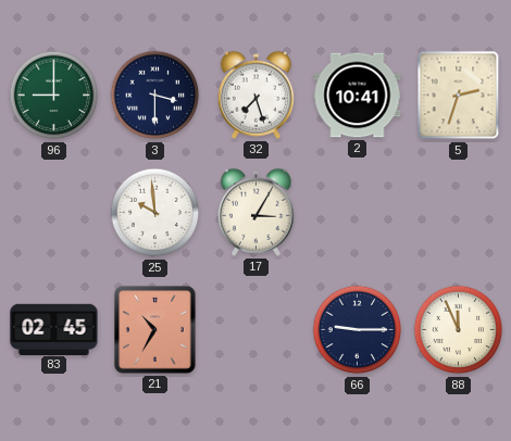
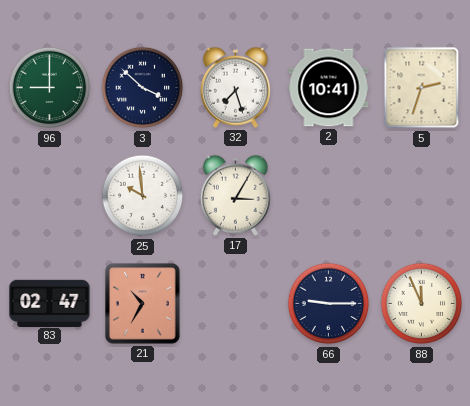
3: 3:30 -> 3:52 (143, 88)
83: 02:45 -> 02:47 (50, 303)
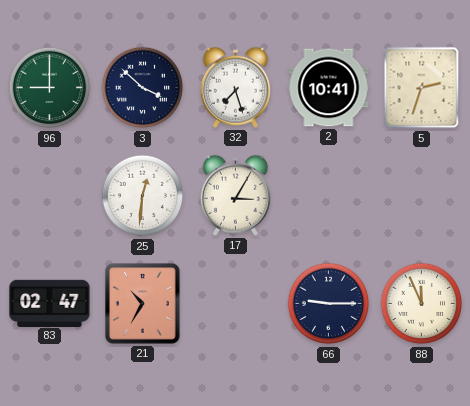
25: 9:59 -> 12:31 (143, 196)
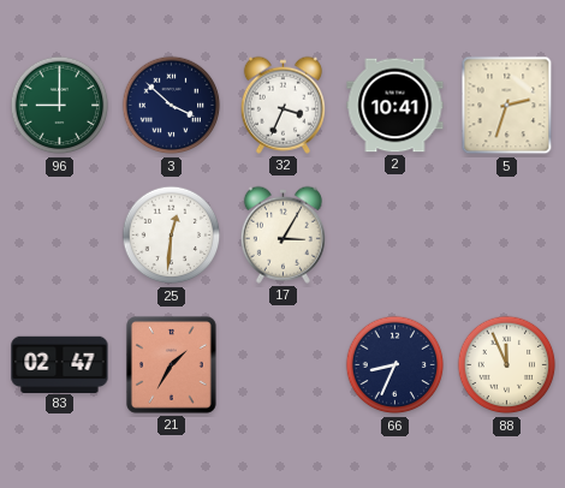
32: 7:27 -> 3:34 (282, 105)
21: 10:35 -> 1:35 (172, 365)
66: 9:15 -> 8:34 (395, 365)
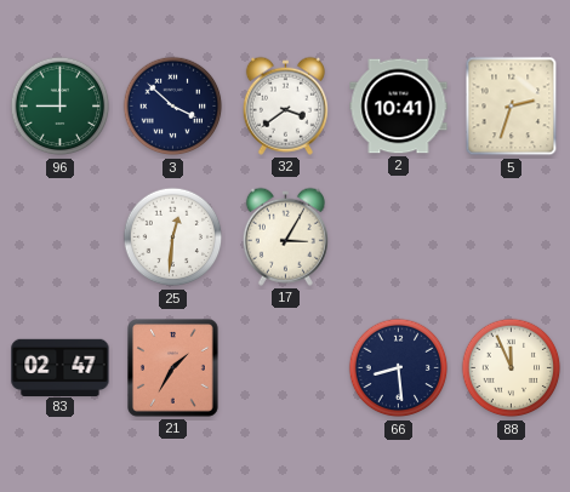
32: 3:34 -> 3:39 (285, 105)
66: 8:34 -> 8:29 (399, 368)
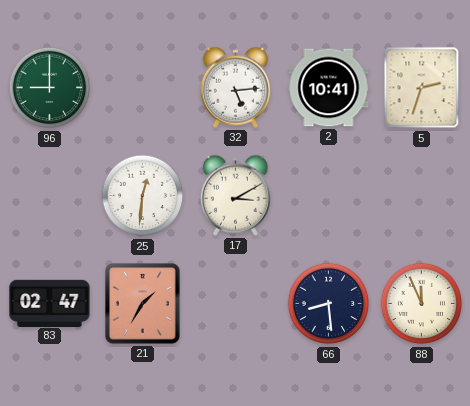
3: 3:52 -> none (173, 107)
32: 3:39 -> 5:14 (235, 87)
17: 3:05 -> 3:10 (235, 195)
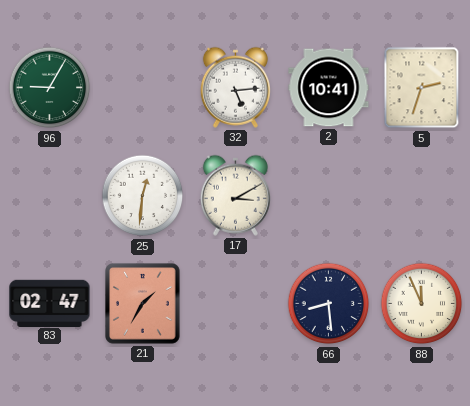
96: 9:00 -> 9:05 (50, 88)
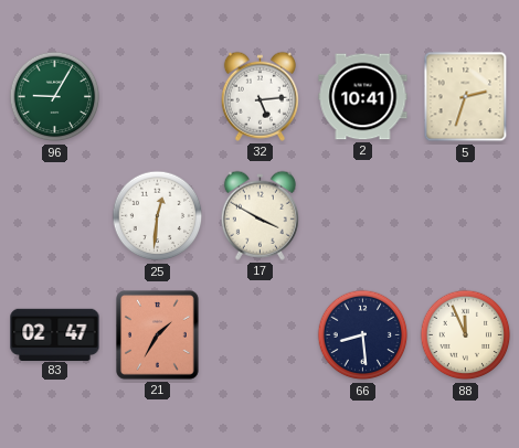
17: 3:10 -> 3:50 (259, 215)
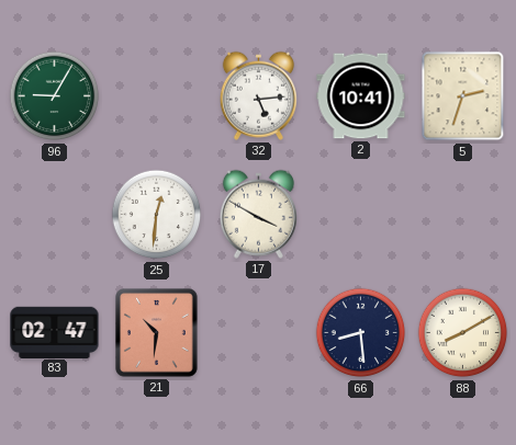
21: 1:35 -> 10:31 (157, 333)
88: 11:56 -> 8:10 (463, 333)
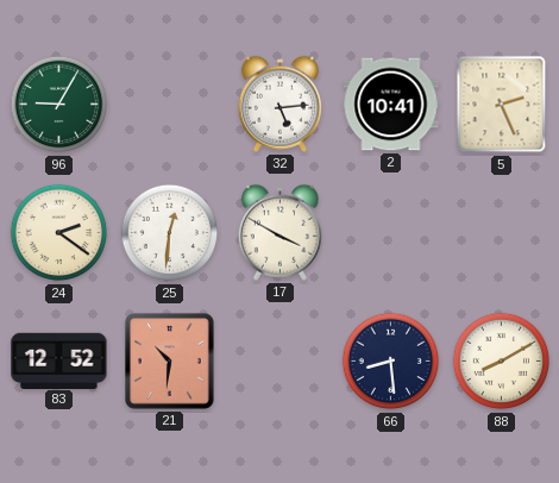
5: 2:33 -> 2:26 (502, 105)
24: none -> 2:21 (59, 233)
83: 02:47 -> 12:52 (59, 360)
